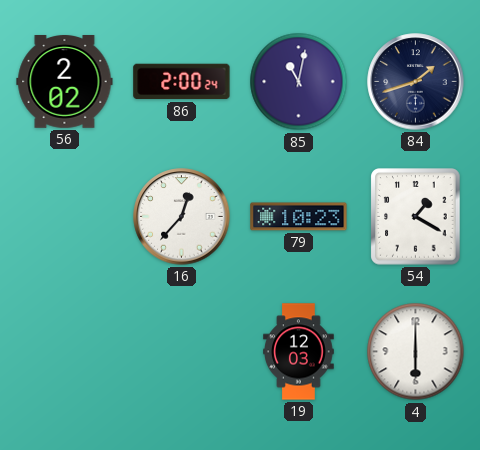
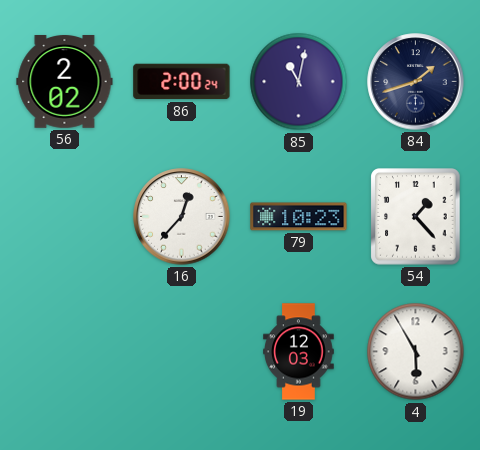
54: 1:20 -> 1:23 (416, 217)
4: 6:00 -> 5:55 (416, 352)
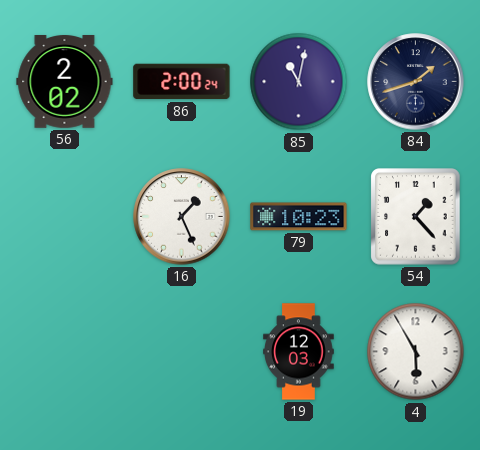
16: 12:37 -> 1:26 (182, 217)
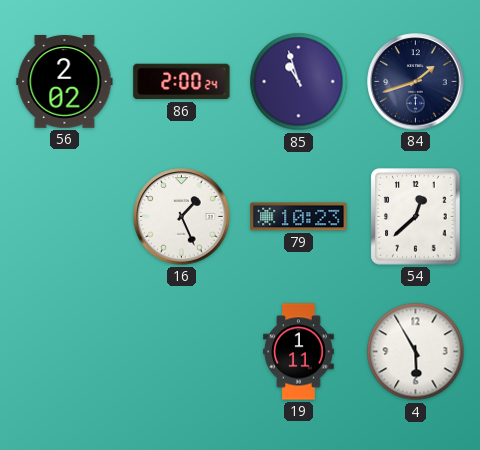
85: 11:02 -> 10:57 (299, 82)
54: 1:23 -> 12:38 (416, 217)
19: 12:03 -> 1:11 (299, 352)
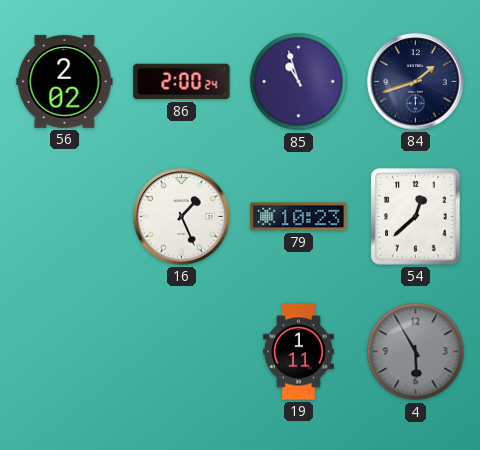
4 dial: white -> grey (416, 352)
